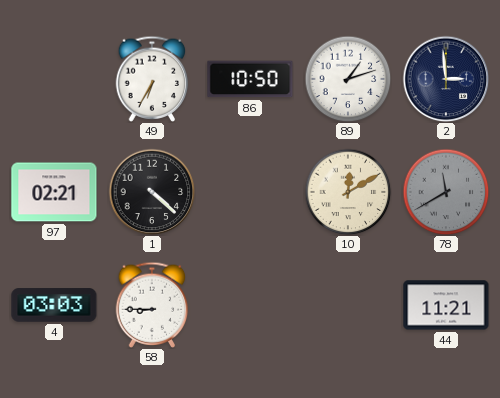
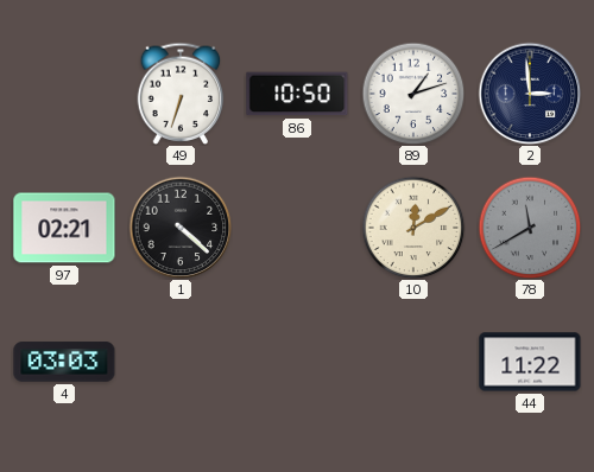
49: 6:35 -> 6:33 (181, 94)
58: 8:45 -> none (152, 305)
44: 11:21 -> 11:22 (530, 362)
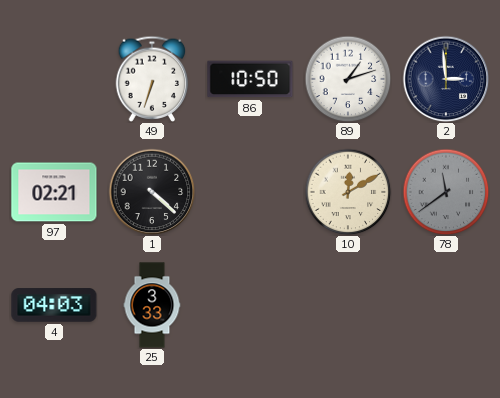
78: 11:40 -> 11:39 (446, 192)
4: 03:03 -> 04:03 (54, 305)
25: none -> 3:33 (152, 305)
44: 11:22 -> none (530, 362)
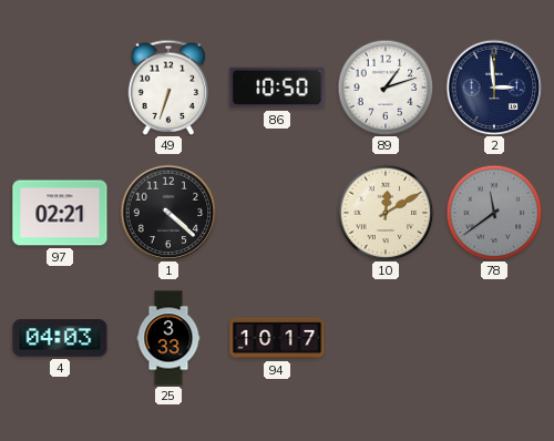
94: none -> 10:17 (277, 338)
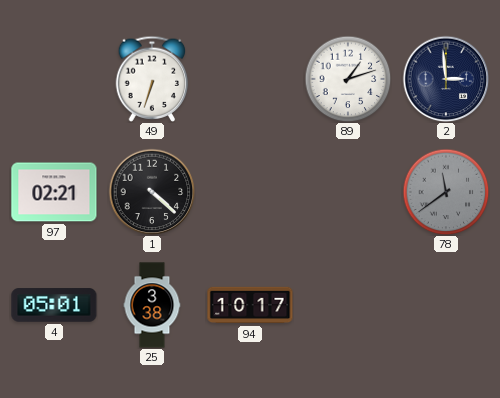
86: 10:50 -> none (277, 88)
10: 12:10 -> none (386, 213)
4: 04:03 -> 05:01 (54, 305)
25: 3:33 -> 3:38 (152, 305)
